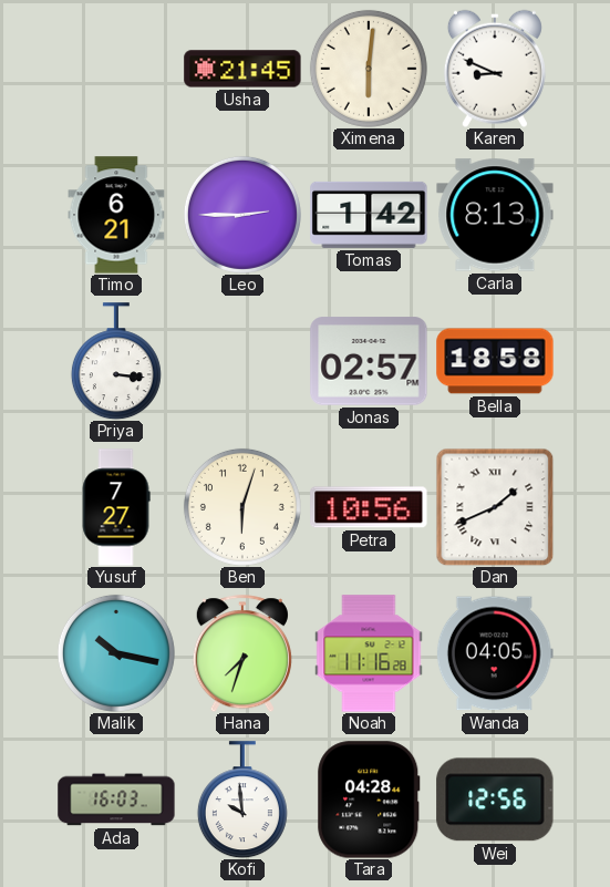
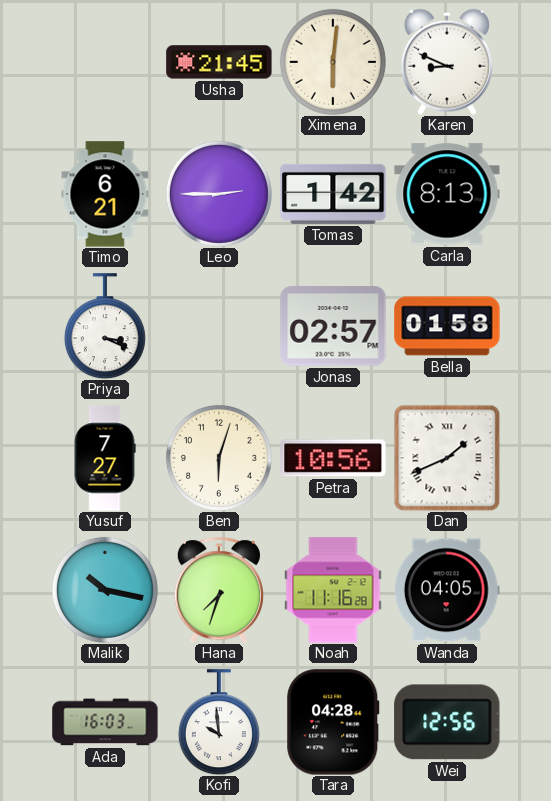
Priya: 3:16 -> 3:19 (105, 326)
Bella: 18:58 -> 01:58 (447, 326)
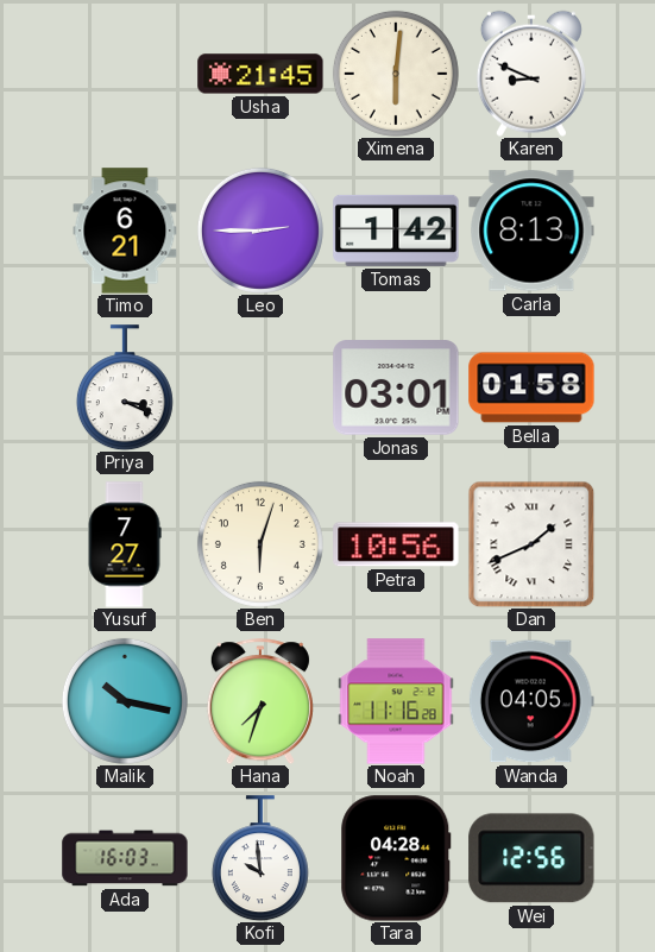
Jonas: 02:57 -> 03:01 (396, 387)
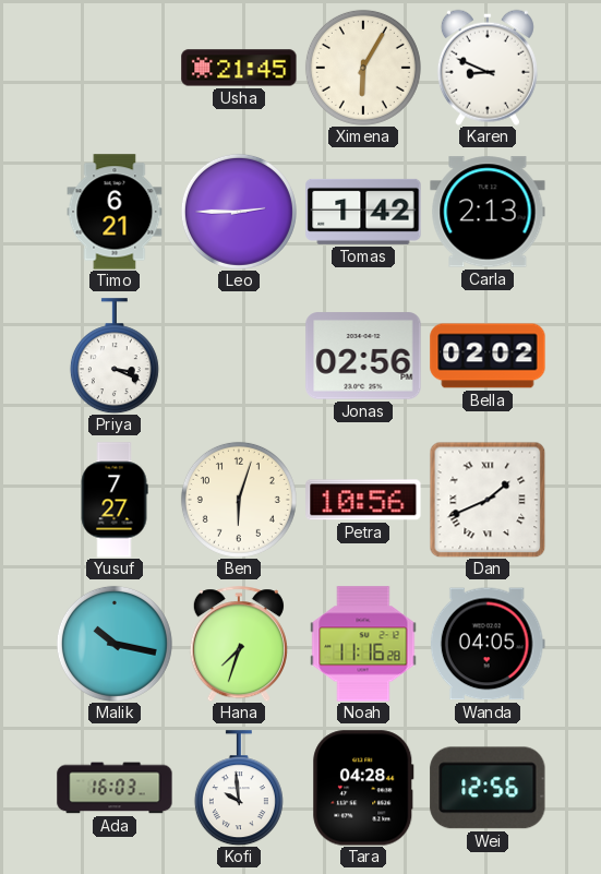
Ximena: 6:01 -> 6:05 (363, 68)
Carla: 8:13 -> 2:13 (488, 212)
Jonas: 03:01 -> 02:56 (363, 356)
Bella: 01:58 -> 02:02 (488, 356)
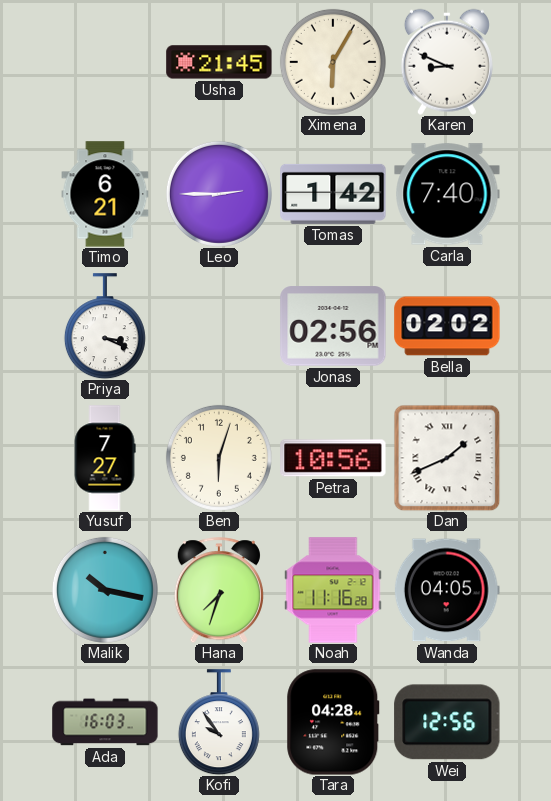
Carla: 2:13 -> 7:40 (447, 194)
Kofi: 9:59 -> 9:54 (219, 722)
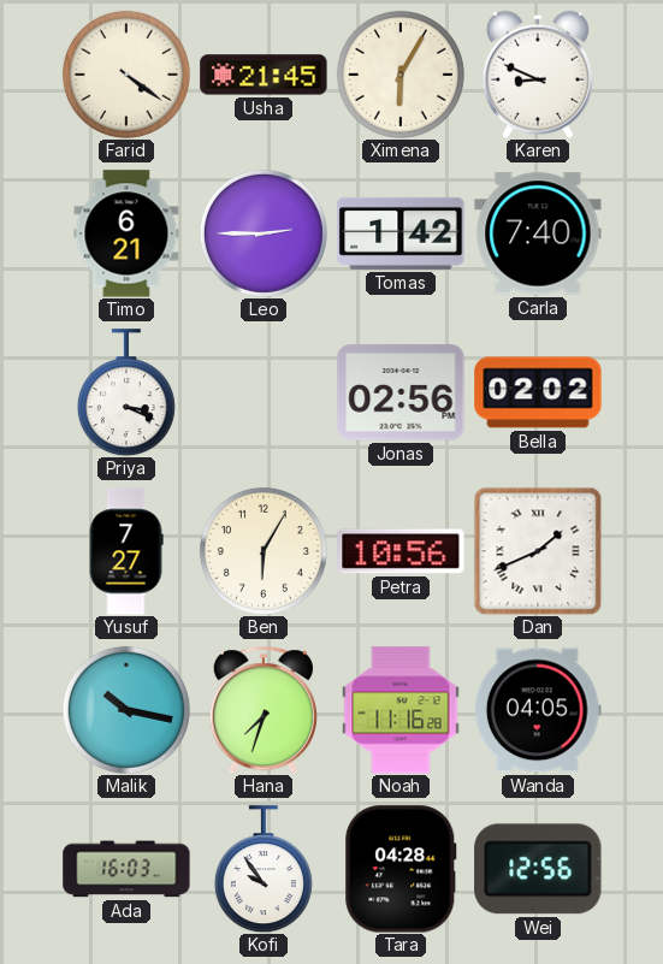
Farid: none -> 4:21 (126, 75)
Ben: 6:03 -> 6:05 (264, 551)
